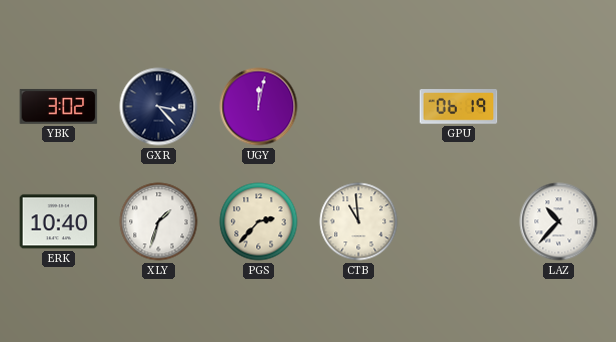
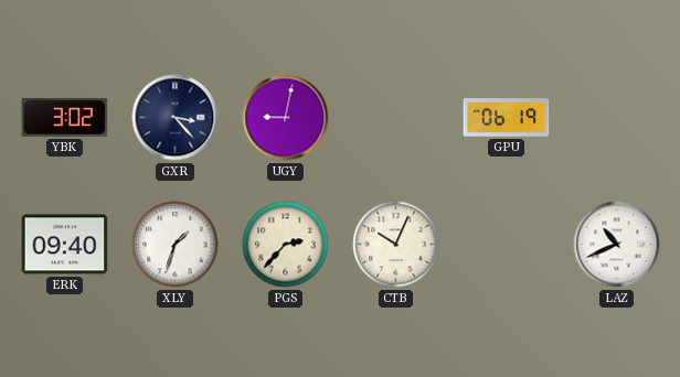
UGY: 12:02 -> 9:02 (286, 118)
ERK: 10:40 -> 09:40 (65, 245)
CTB: 10:59 -> 10:04 (396, 245)
LAZ: 10:37 -> 10:41 (617, 245)
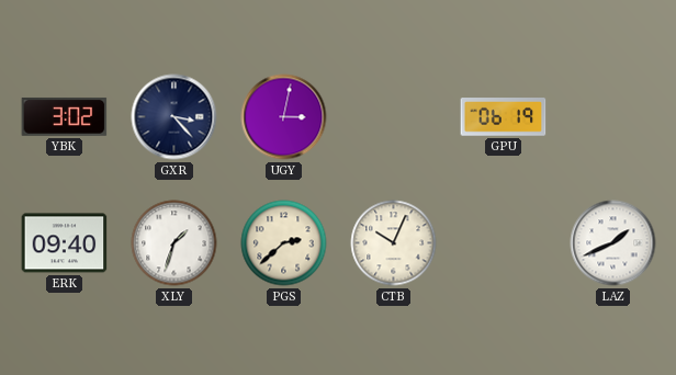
UGY: 9:02 -> 3:02 (284, 117)
PGS: 2:37 -> 2:38 (284, 243)
LAZ: 10:41 -> 1:41 (613, 243)
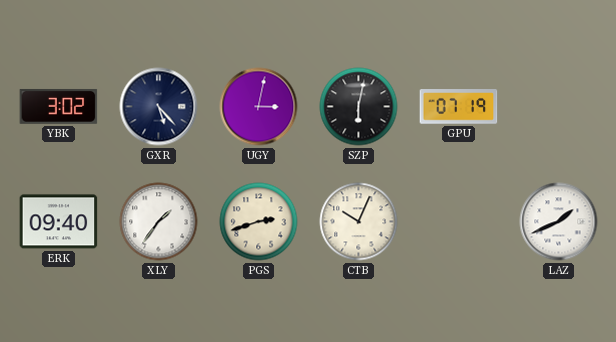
GXR: 3:23 -> 5:23 (159, 107)
SZP: none -> 6:02 (359, 107)
GPU: 06:19 -> 07:19 (459, 107)
XLY: 1:33 -> 1:36 (159, 222)
PGS: 2:38 -> 2:42 (259, 222)
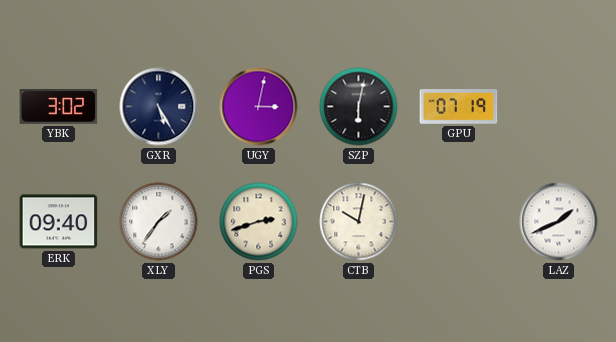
GXR: 5:23 -> 5:25 (159, 107)
CTB: 10:04 -> 10:02 (359, 222)
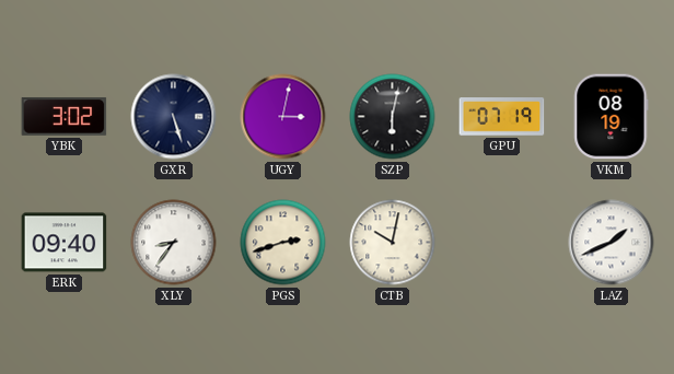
GXR: 5:25 -> 5:27 (174, 117)
VKM: none -> 08:19 (612, 117)
XLY: 1:36 -> 8:36 (174, 243)
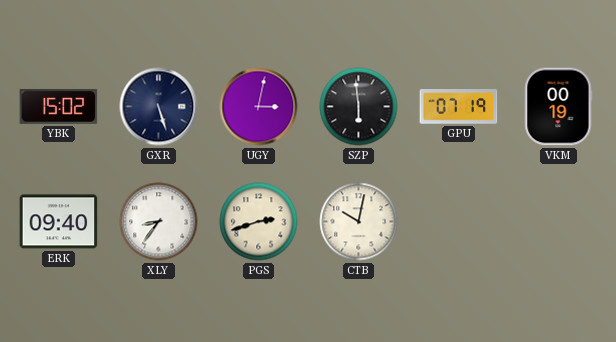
YBK: 3:02 -> 15:02 (59, 106)
SZP: 6:02 -> 5:59 (359, 107)
VKM: 08:19 -> 00:19 (559, 107)
LAZ: 1:41 -> none (612, 243)
